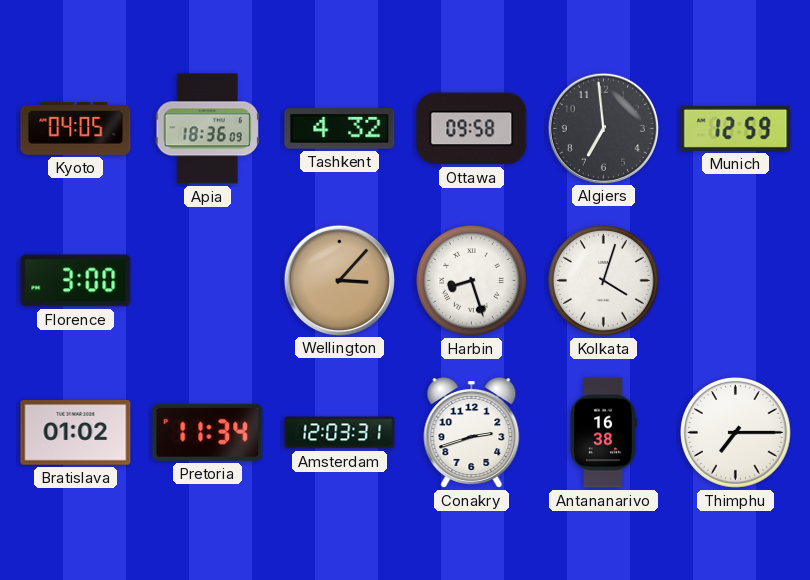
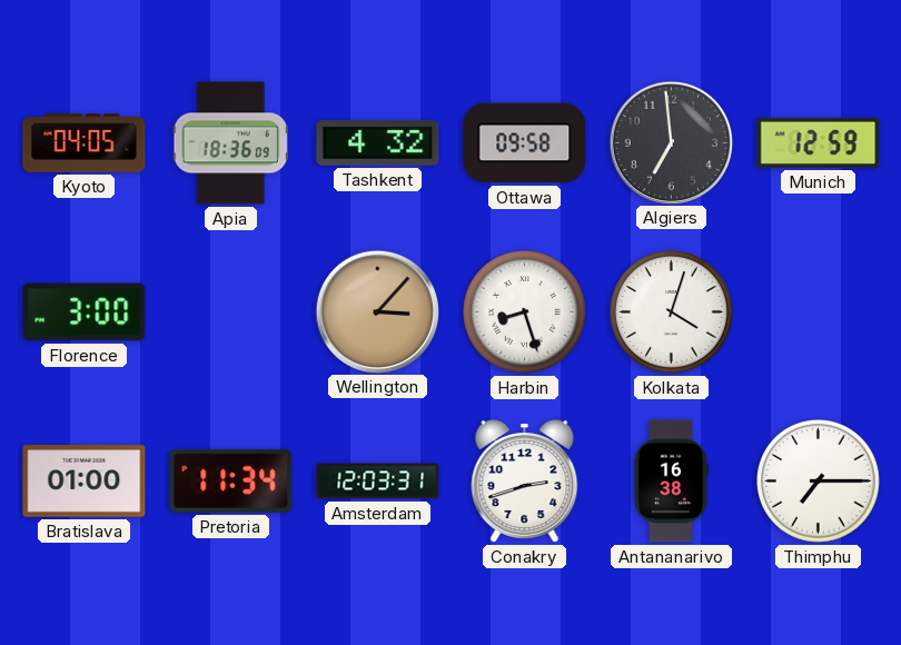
Bratislava: 01:02 -> 01:00 (85, 482)
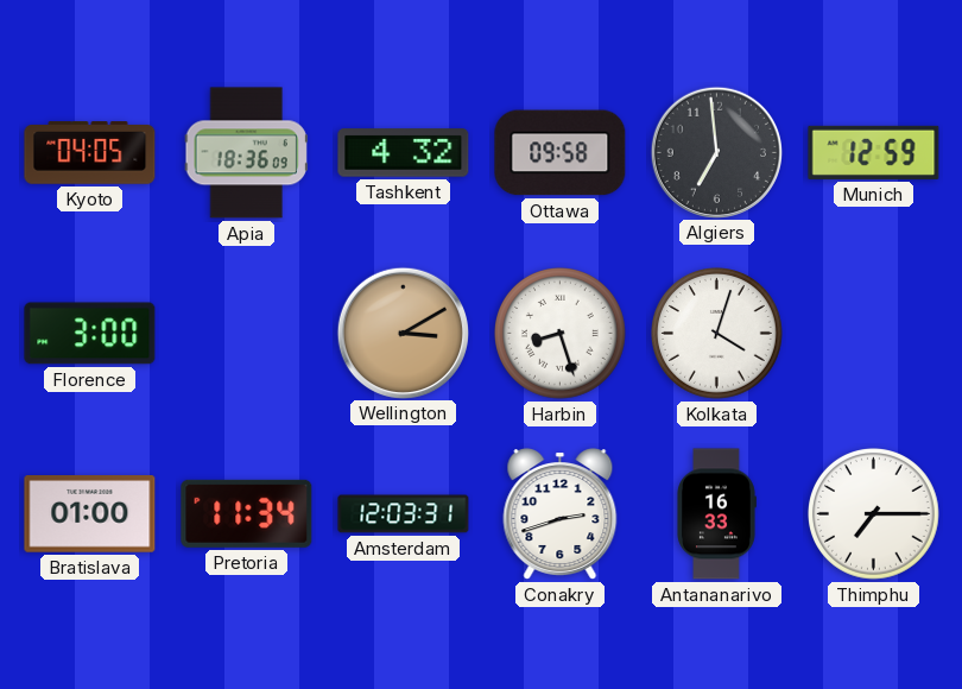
Wellington: 3:07 -> 3:10 (403, 333)
Antananarivo: 16:38 -> 16:33 (716, 514)
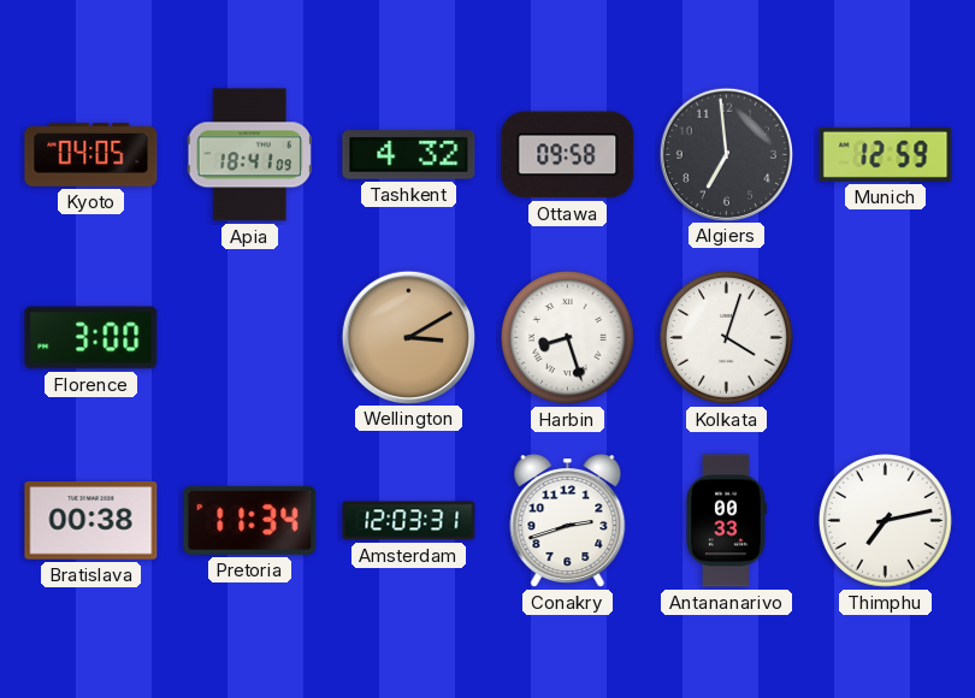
Apia: 18:36 -> 18:41 (249, 155)
Bratislava: 01:00 -> 00:38 (91, 521)
Antananarivo: 16:33 -> 00:33 (726, 521)
Thimphu: 7:15 -> 7:13 (886, 521)
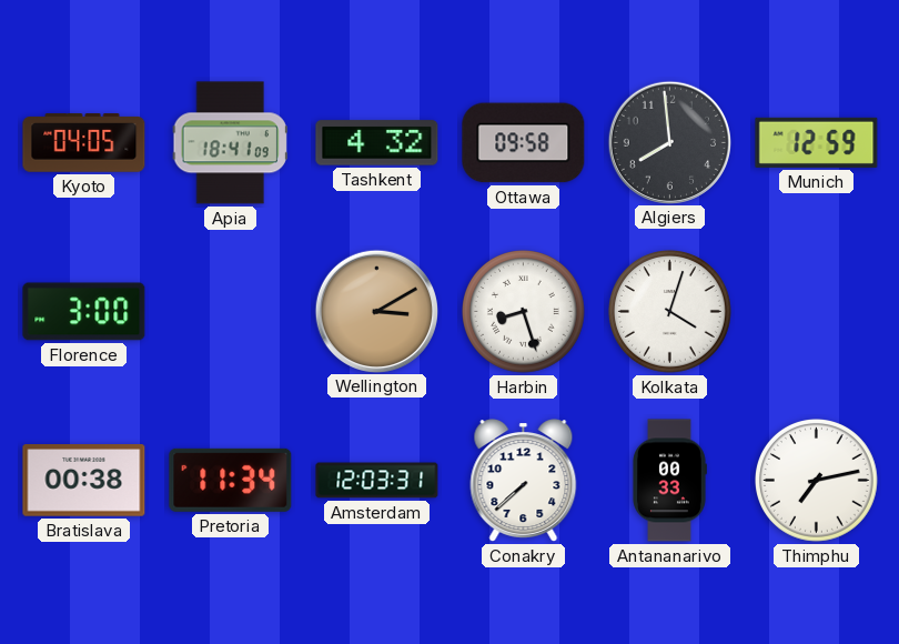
Algiers: 6:59 -> 7:59 (669, 142)
Conakry: 2:42 -> 7:38 (524, 481)
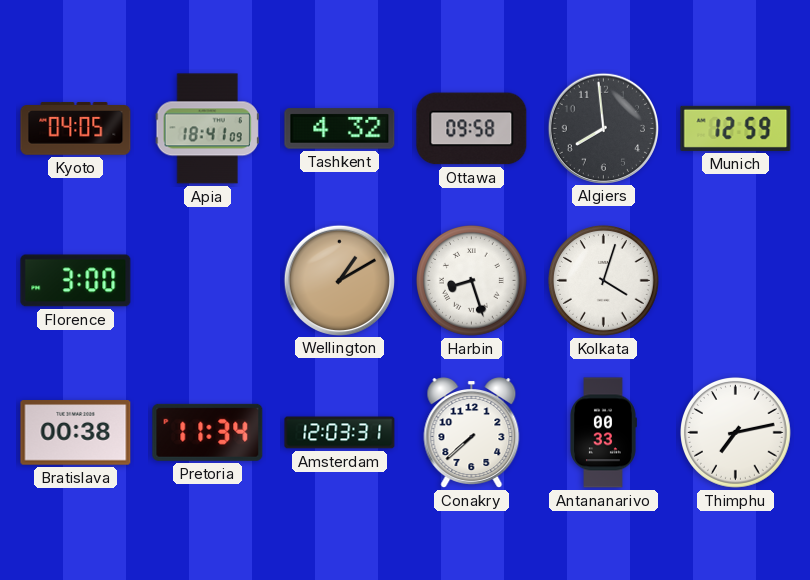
Wellington: 3:10 -> 1:10 (339, 280)
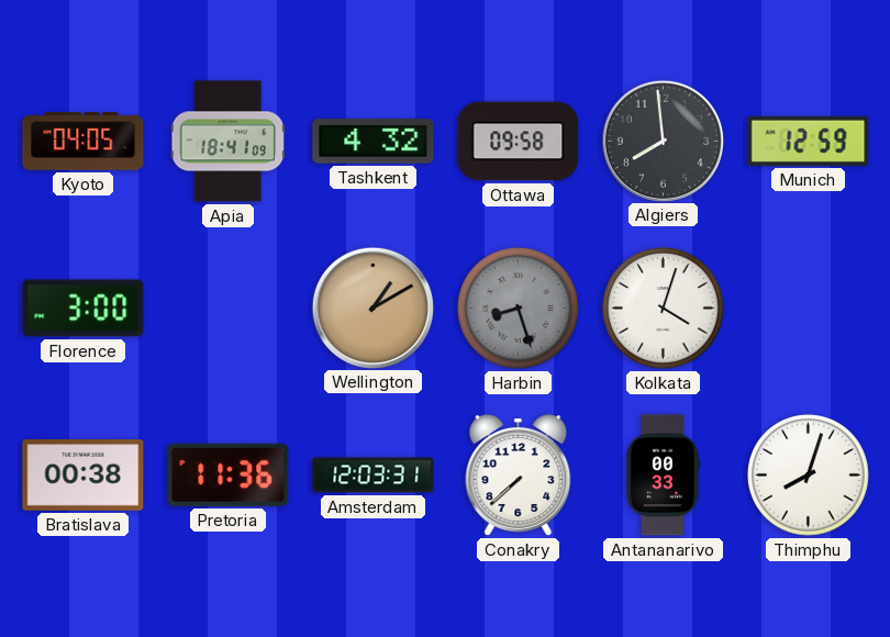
Harbin dial: white -> grey (519, 309)
Pretoria: 11:34 -> 11:36 (229, 474)
Thimphu: 7:13 -> 8:03 (809, 476)
